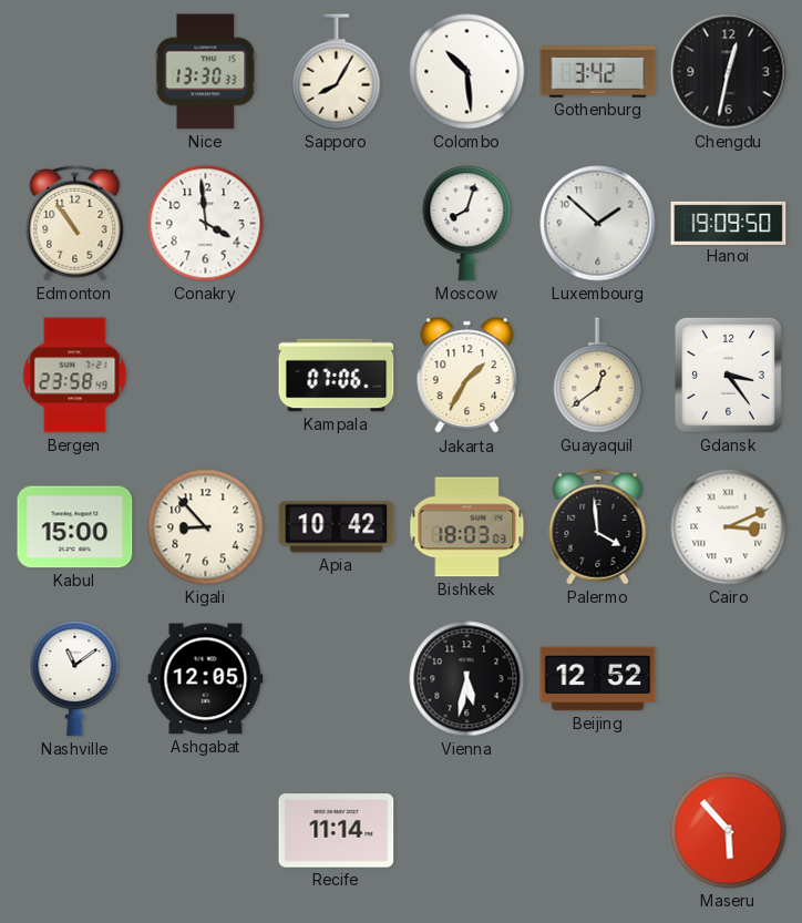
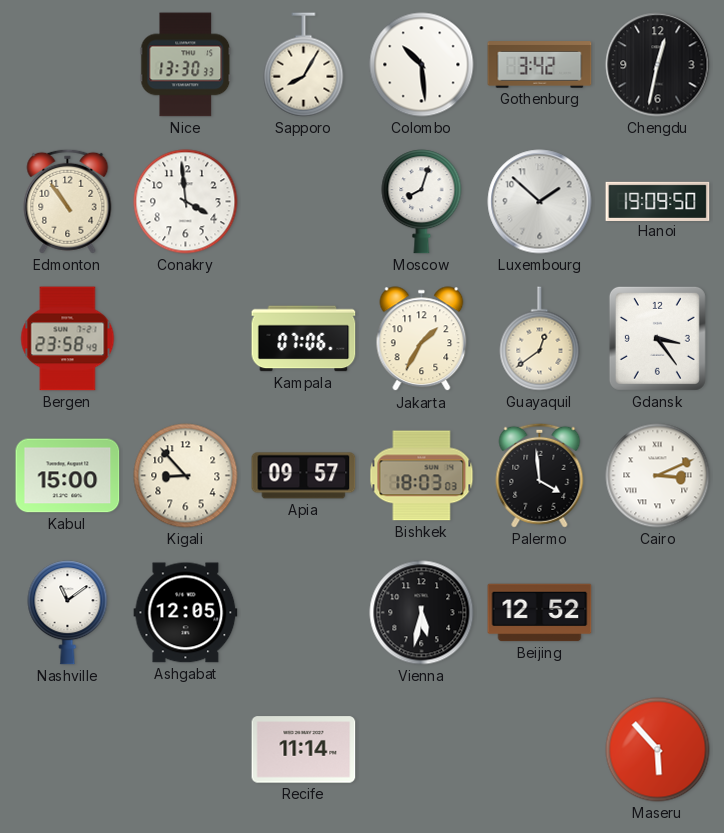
Apia: 10:42 -> 09:57 (304, 476)
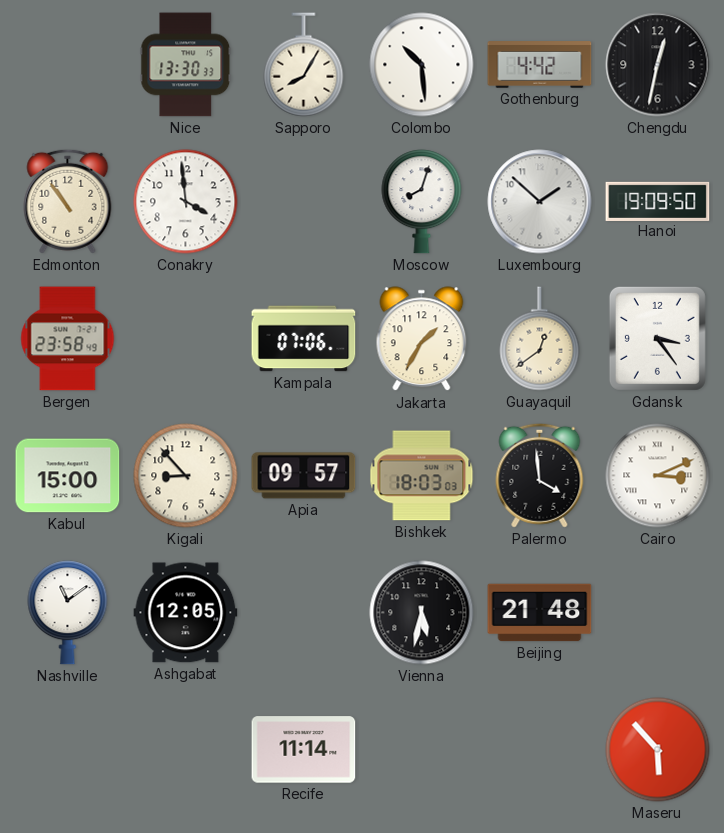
Gothenburg: 3:42 -> 4:42 (540, 65)
Beijing: 12:52 -> 21:48 (540, 613)
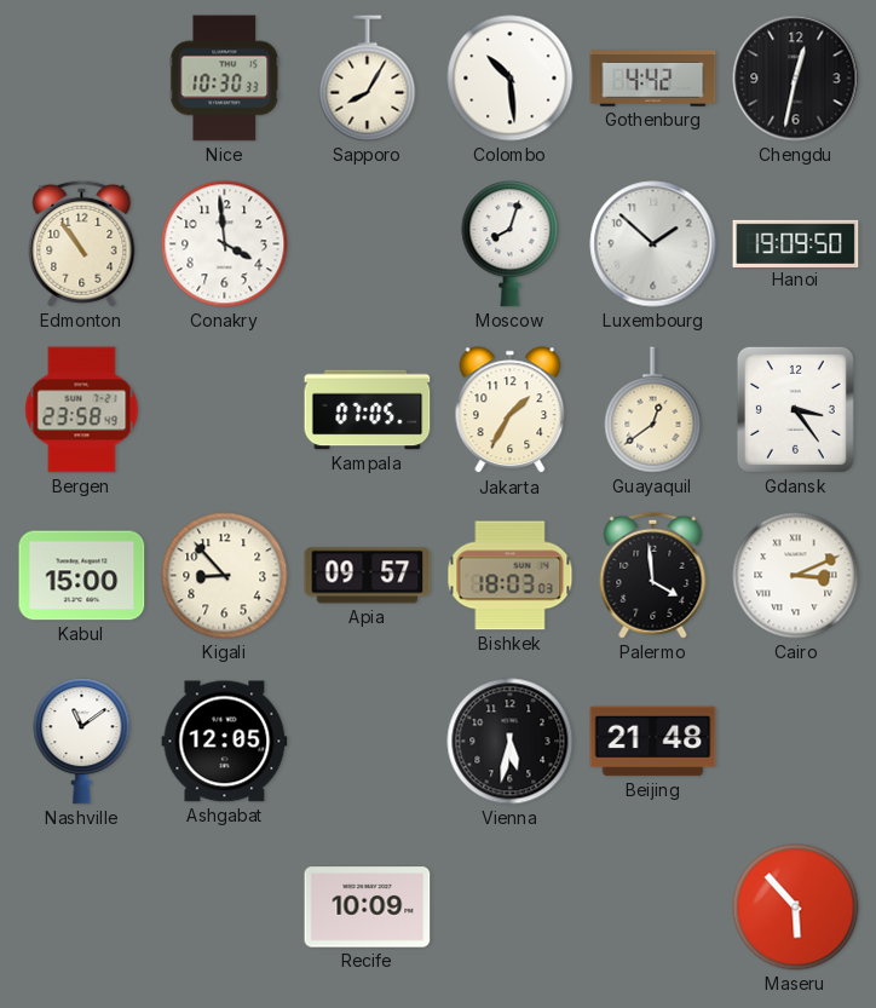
Nice: 13:30 -> 10:30 (225, 79)
Kampala: 07:06 -> 07:05 (368, 410)
Recife: 11:14 -> 10:09 (368, 908)
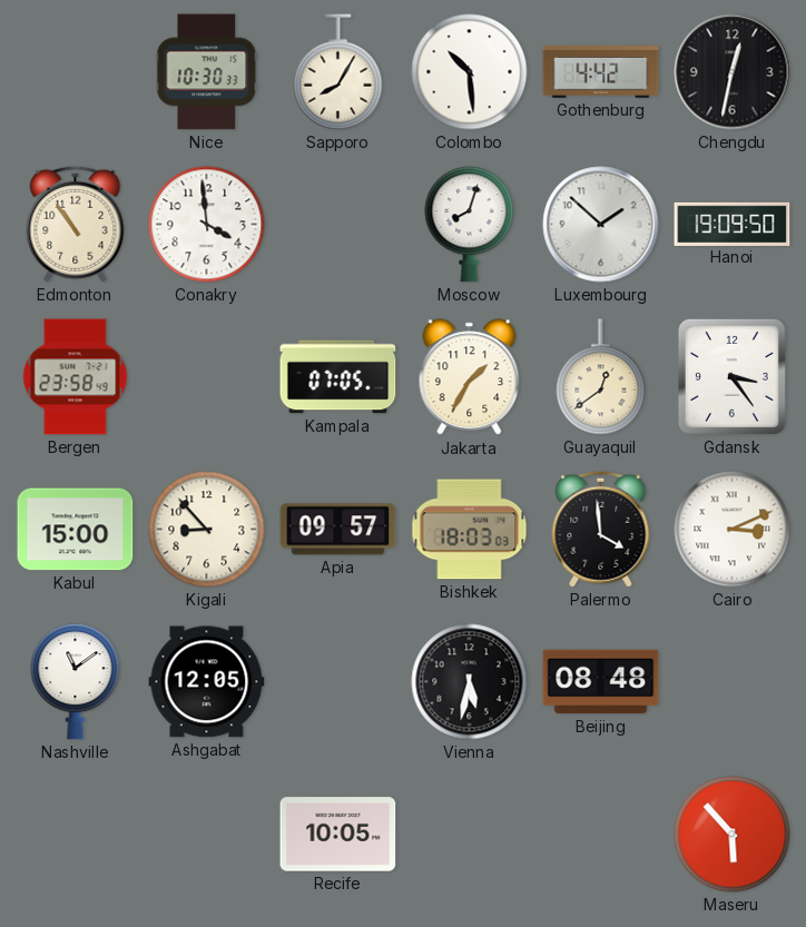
Beijing: 21:48 -> 08:48 (601, 682)
Recife: 10:09 -> 10:05 (338, 835)
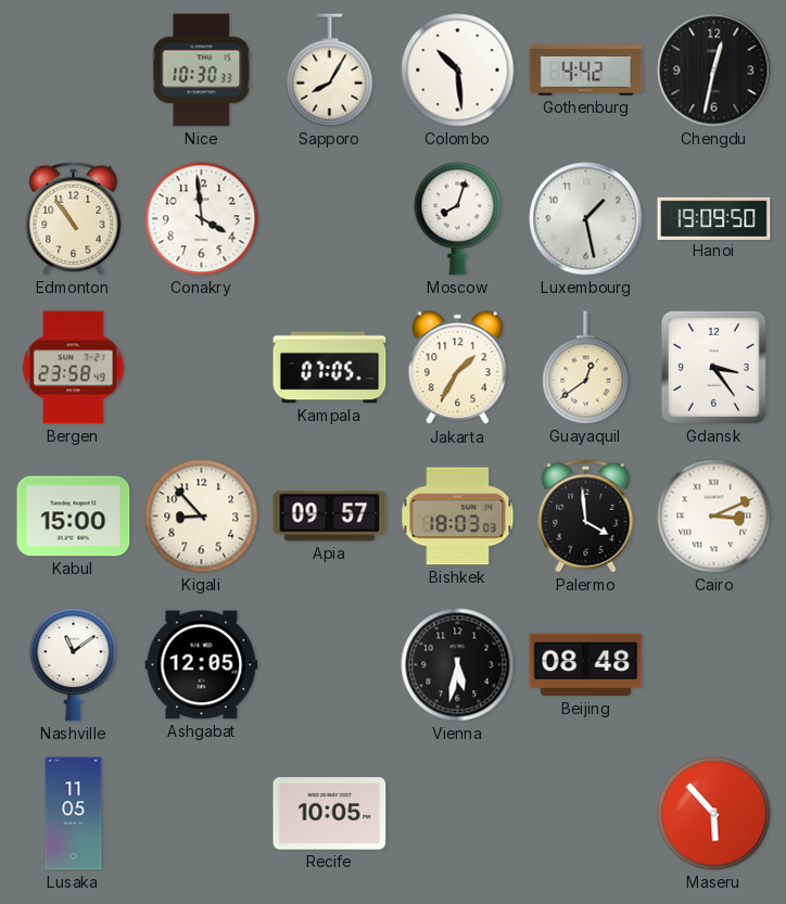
Luxembourg: 1:52 -> 1:28 (586, 219)
Lusaka: none -> 11:05 (74, 814)
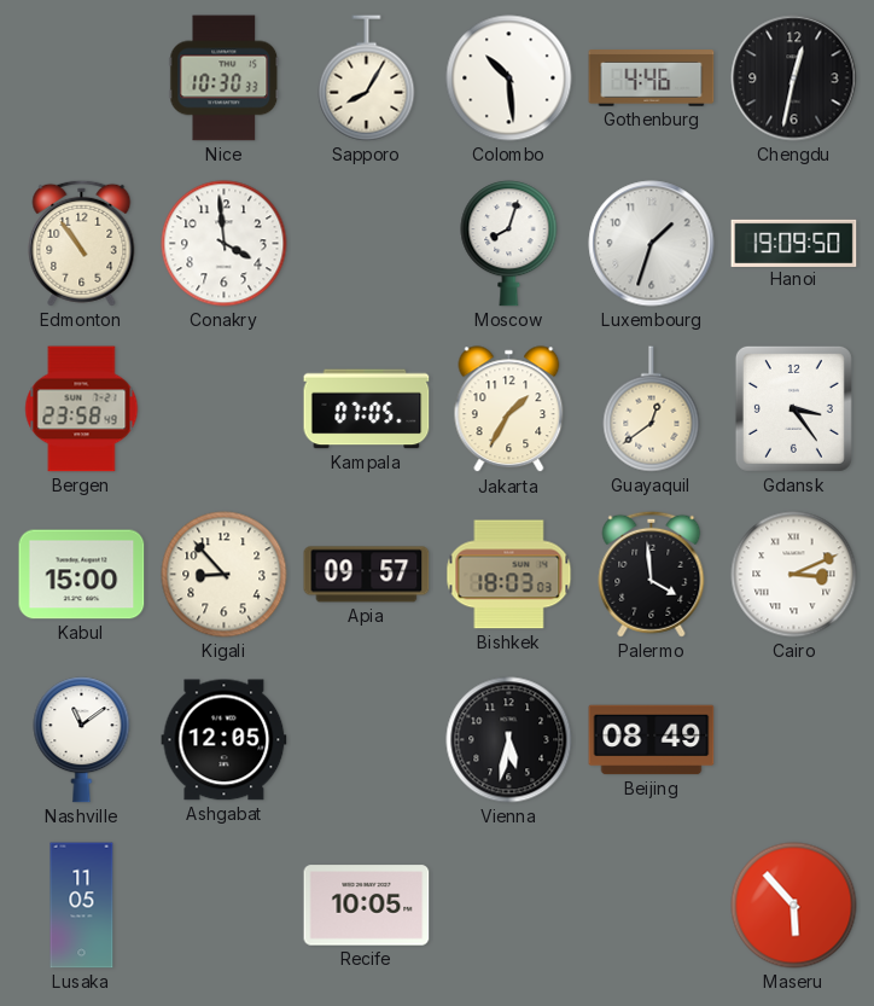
Gothenburg: 4:42 -> 4:46 (652, 78)
Luxembourg: 1:28 -> 1:33 (652, 244)
Beijing: 08:48 -> 08:49 (652, 740)
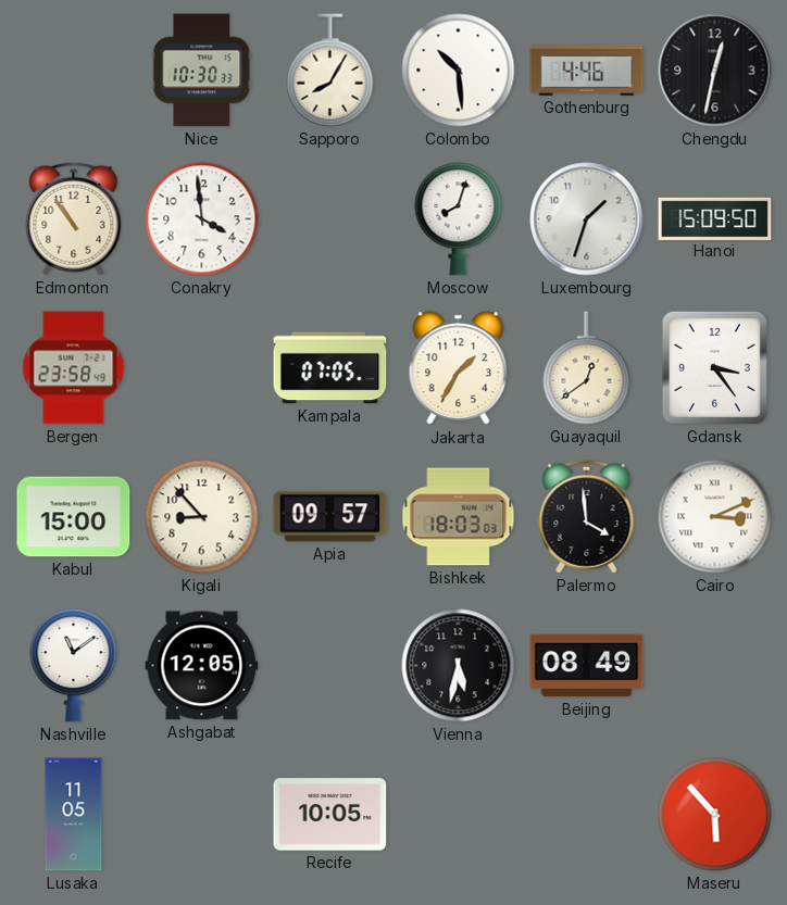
Hanoi: 19:09 -> 15:09 (715, 218)
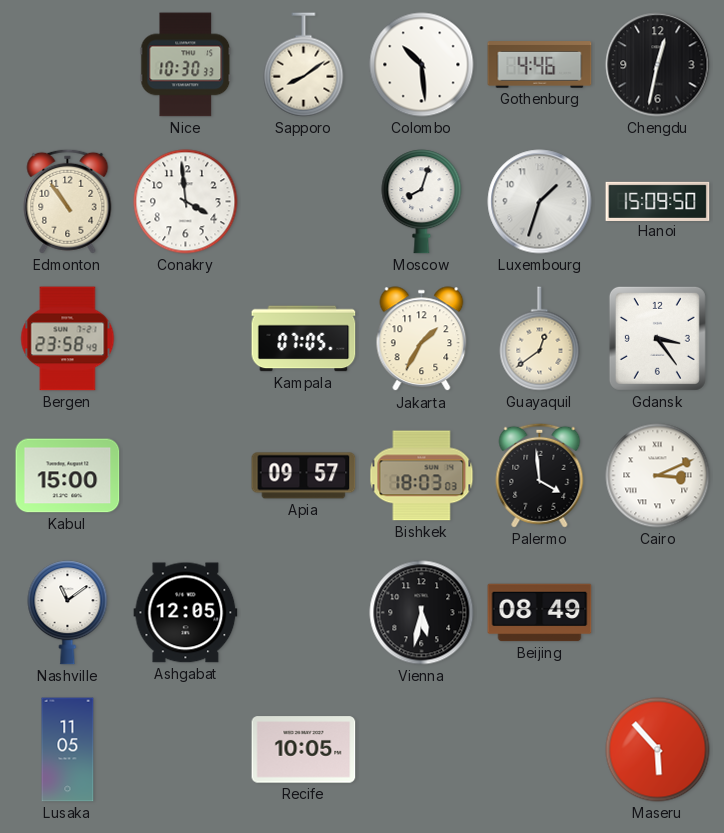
Sapporo: 8:05 -> 8:09 (304, 65)
Kigali: 8:53 -> none (202, 517)
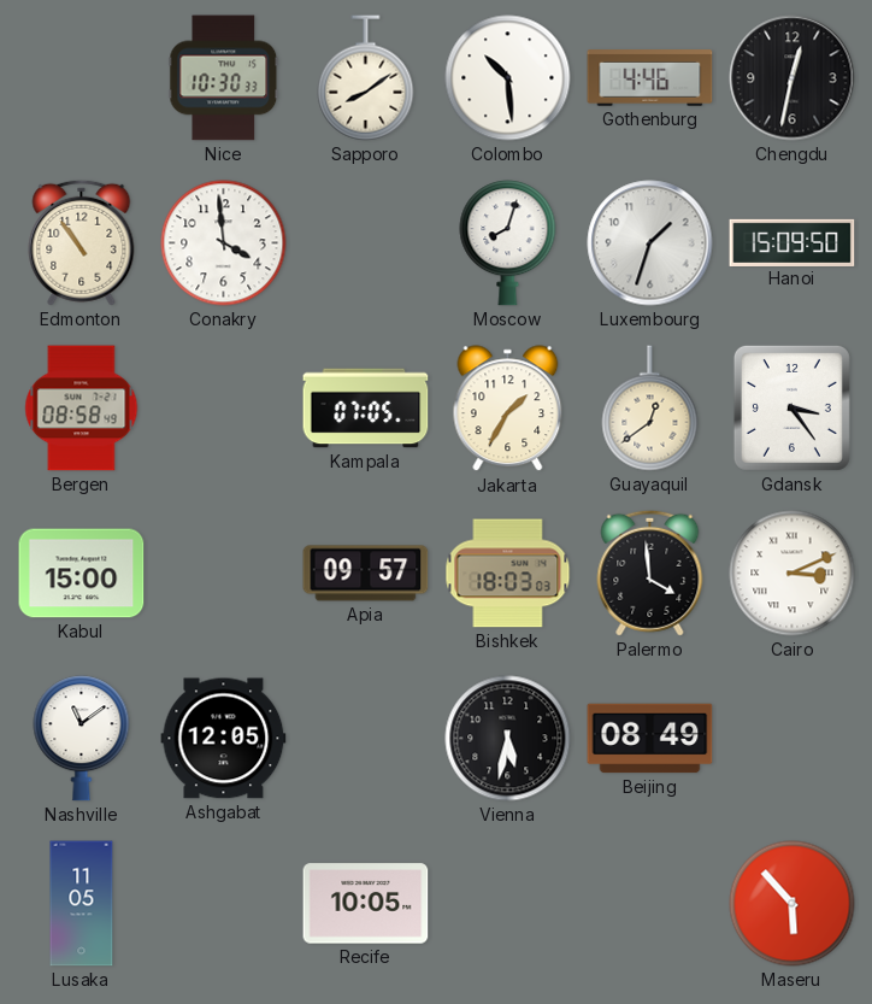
Bergen: 23:58 -> 08:58 (82, 409)
